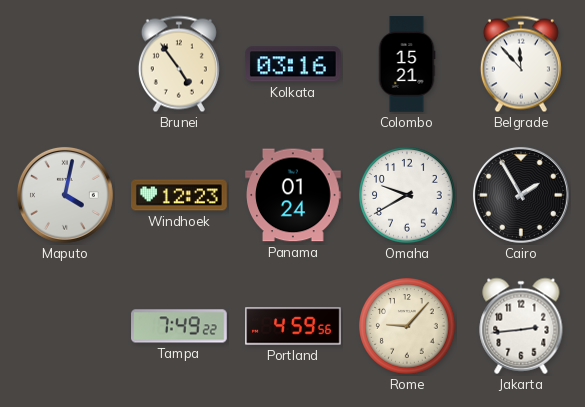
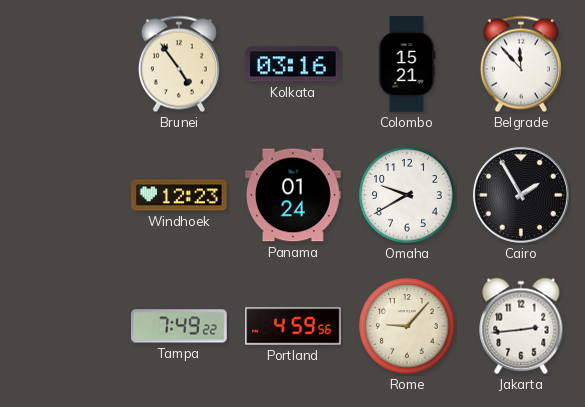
Maputo: 4:02 -> none (65, 195)
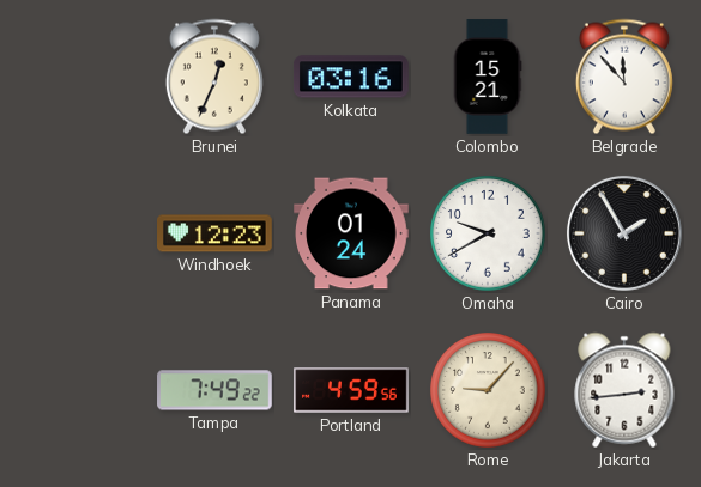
Brunei: 4:54 -> 12:34 (214, 77)
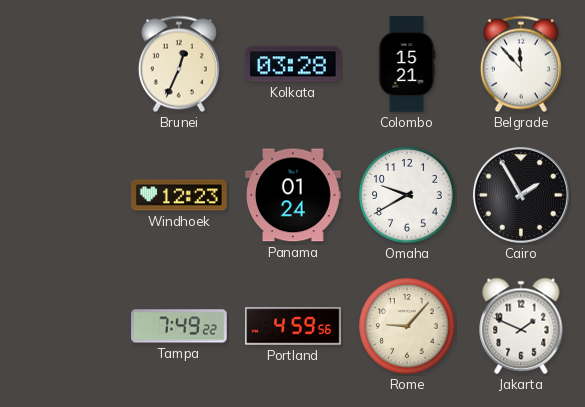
Kolkata: 03:16 -> 03:28 (294, 64)
Jakarta: 2:44 -> 1:49 (521, 326)
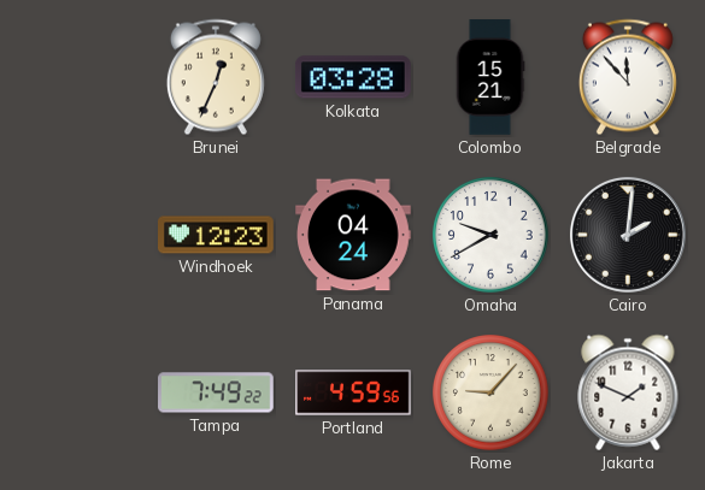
Panama: 01:24 -> 04:24 (353, 235)
Cairo: 1:55 -> 2:01 (628, 235)
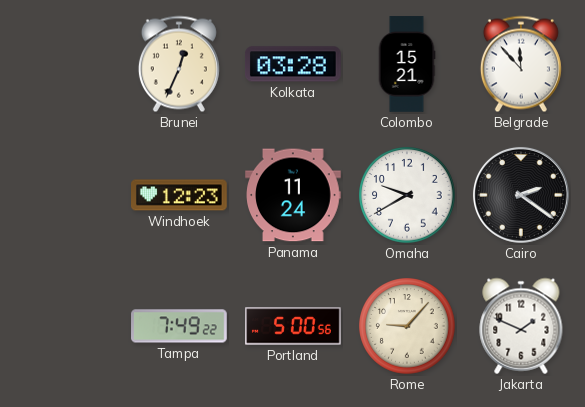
Panama: 04:24 -> 11:24 (293, 195)
Cairo: 2:01 -> 2:21 (521, 195)
Portland: 4:59 -> 5:00 (293, 326)
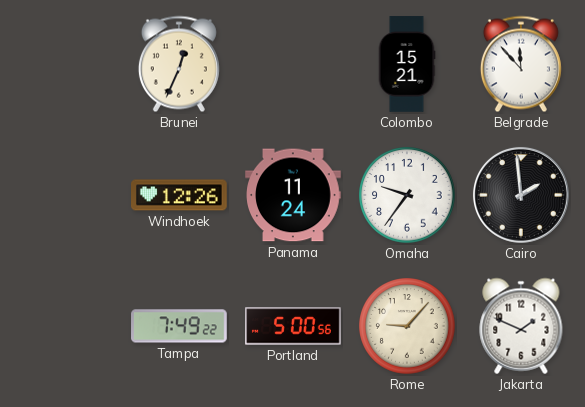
Kolkata: 03:28 -> none (294, 64)
Windhoek: 12:23 -> 12:26 (179, 195)
Omaha: 9:40 -> 9:36 (407, 195)
Cairo: 2:21 -> 1:59 (521, 195)
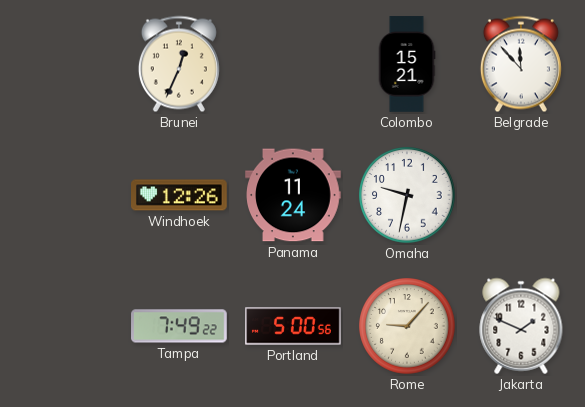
Omaha: 9:36 -> 9:32 (407, 195)
Cairo: 1:59 -> none (521, 195)
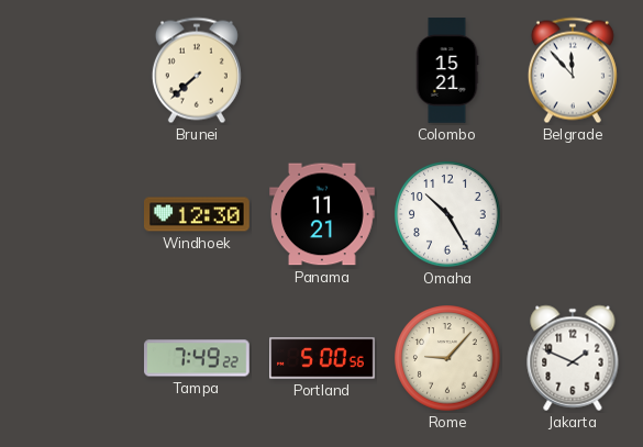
Brunei: 12:34 -> 7:38 (197, 70)
Windhoek: 12:26 -> 12:30 (197, 214)
Panama: 11:24 -> 11:21 (322, 214)
Omaha: 9:32 -> 10:25 (447, 214)
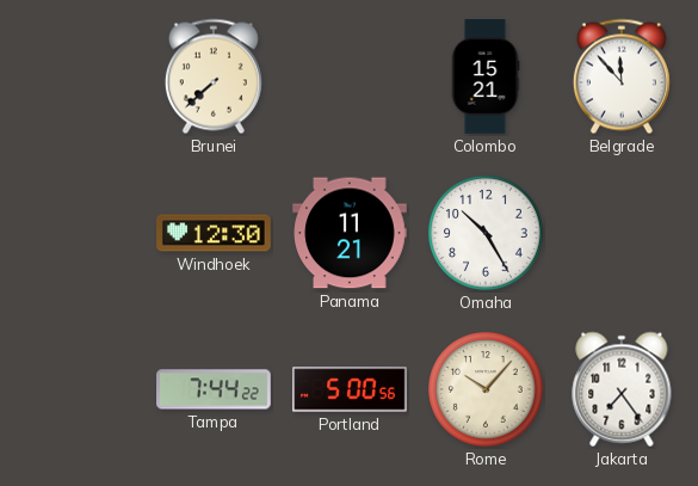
Tampa: 7:49 -> 7:44 (214, 389)
Rome: 9:07 -> 10:07 (486, 389)
Jakarta: 1:49 -> 7:24 (622, 389)
